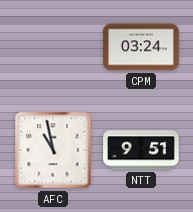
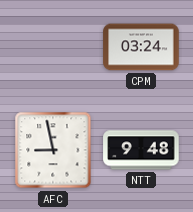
AFC: 10:58 -> 8:58 (53, 150)
NTT: 9:51 -> 9:48 (141, 150)
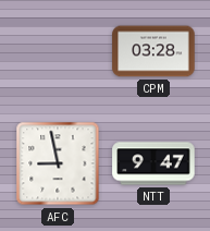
CPM: 03:24 -> 03:28 (153, 51)
NTT: 9:48 -> 9:47 (153, 163)
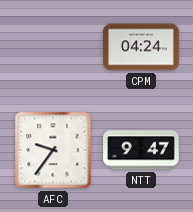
CPM: 03:28 -> 04:24 (141, 47)
AFC: 8:58 -> 9:36 (53, 150)
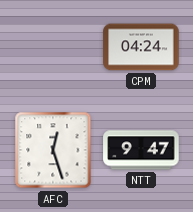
AFC: 9:36 -> 12:27 (53, 150)
